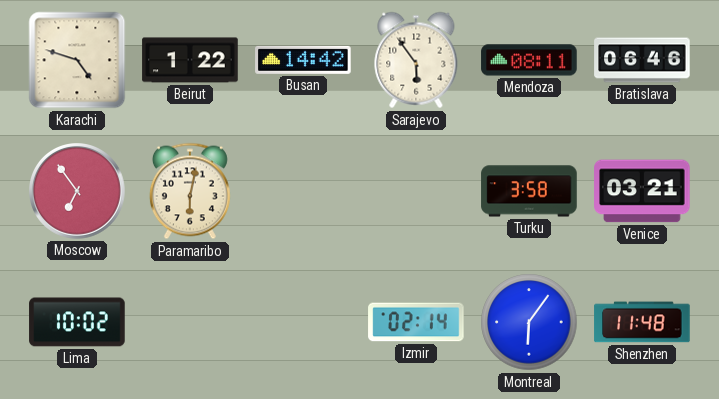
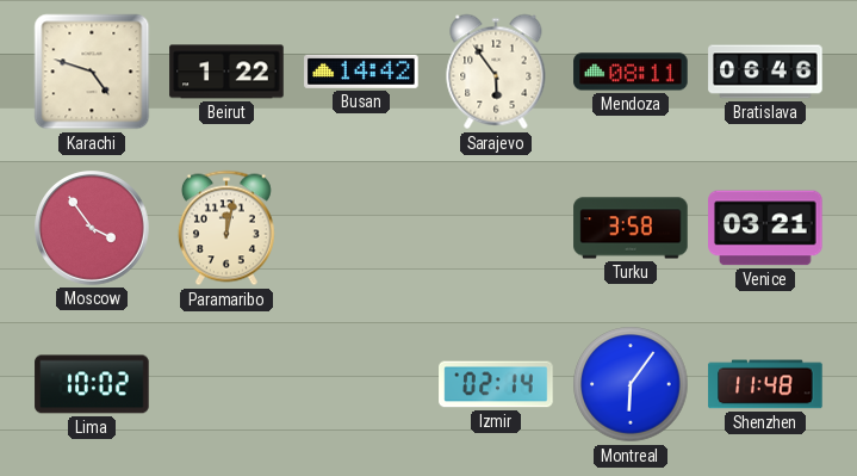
Moscow: 6:54 -> 3:54 (93, 229)
Paramaribo: 6:02 -> 12:02 (226, 228)
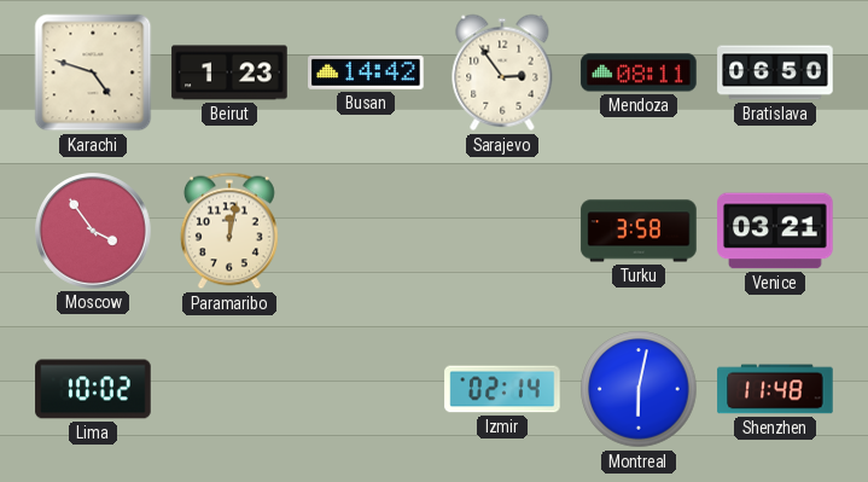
Beirut: 1:22 -> 1:23 (229, 72)
Sarajevo: 5:54 -> 2:54 (502, 72)
Bratislava: 06:46 -> 06:50 (775, 72)
Montreal: 6:06 -> 6:02 (639, 389)
